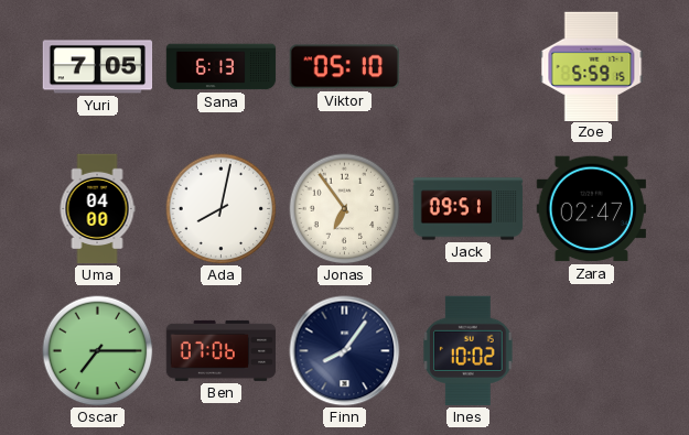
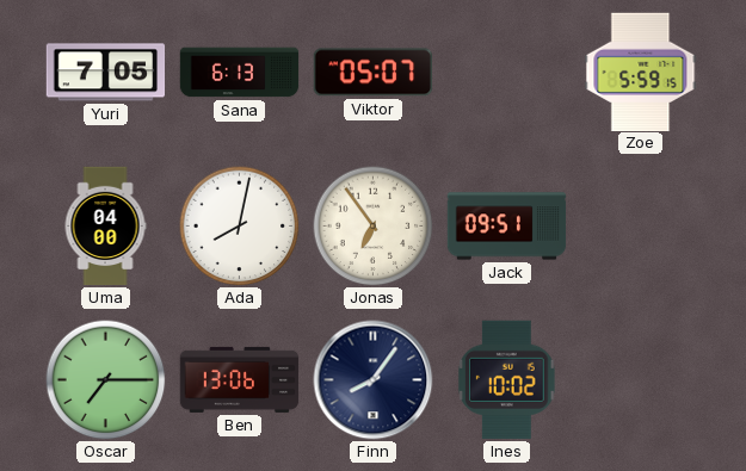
Viktor: 05:10 -> 05:07 (372, 73)
Zara: 02:47 -> none (591, 209)
Ben: 07:06 -> 13:06 (240, 379)
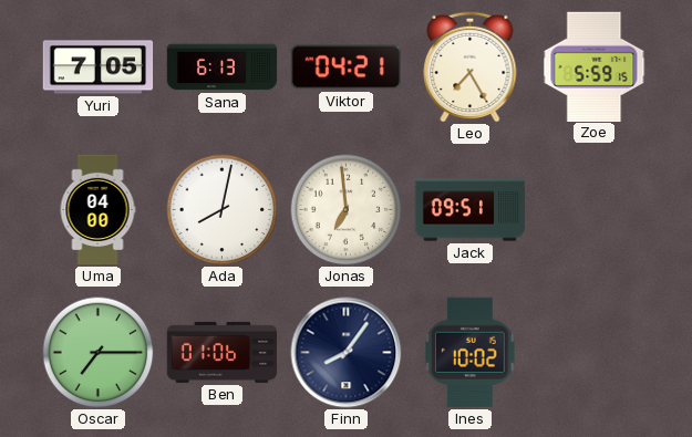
Viktor: 05:07 -> 04:21 (345, 67)
Leo: none -> 7:25 (471, 66)
Jonas: 6:54 -> 6:59 (347, 210)
Ben: 13:06 -> 01:06 (223, 352)
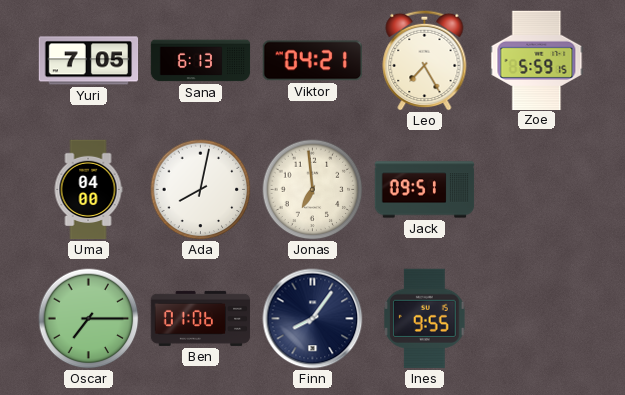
Ines: 10:02 -> 9:55 (425, 318)
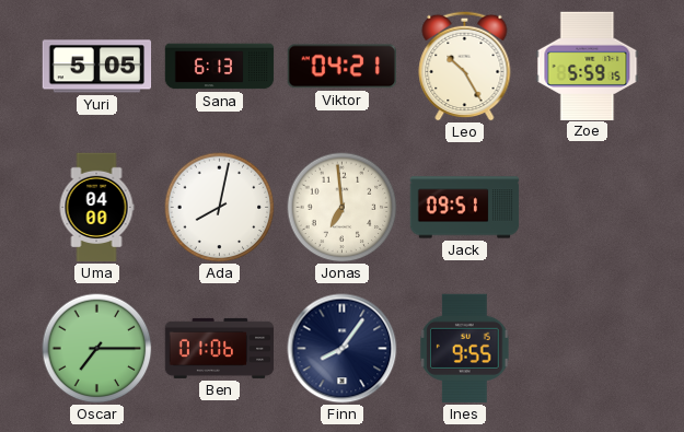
Yuri: 7:05 -> 5:05 (97, 67)
Leo: 7:25 -> 10:25 (465, 66)
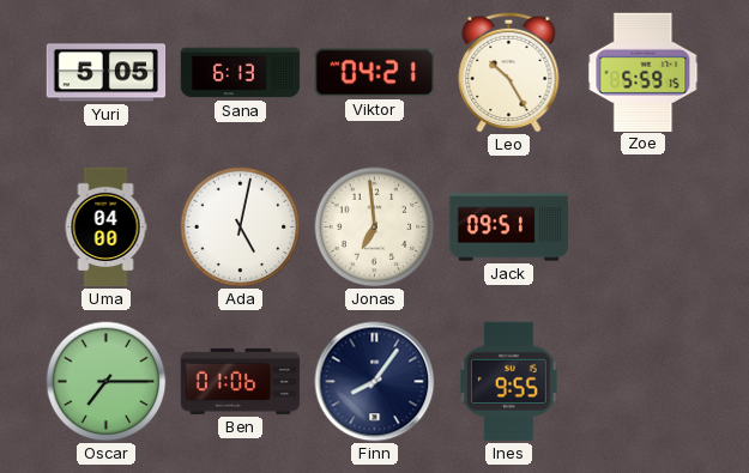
Ada: 8:02 -> 5:02 (241, 228)
